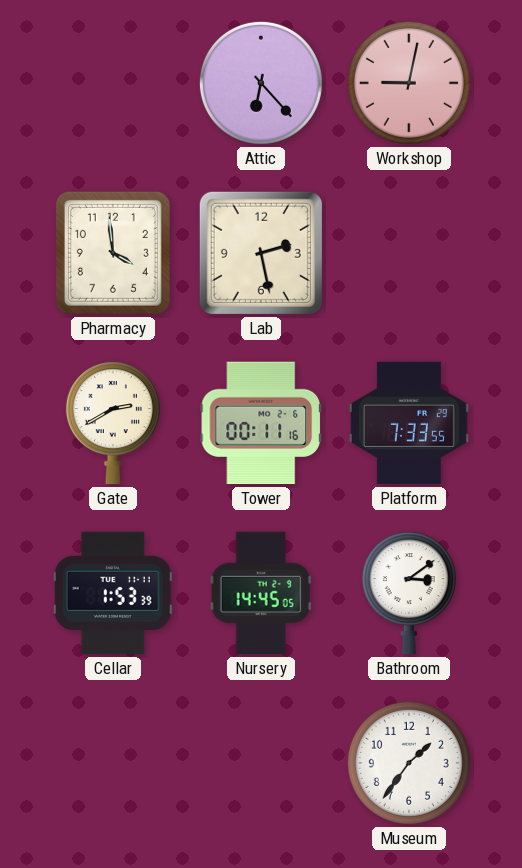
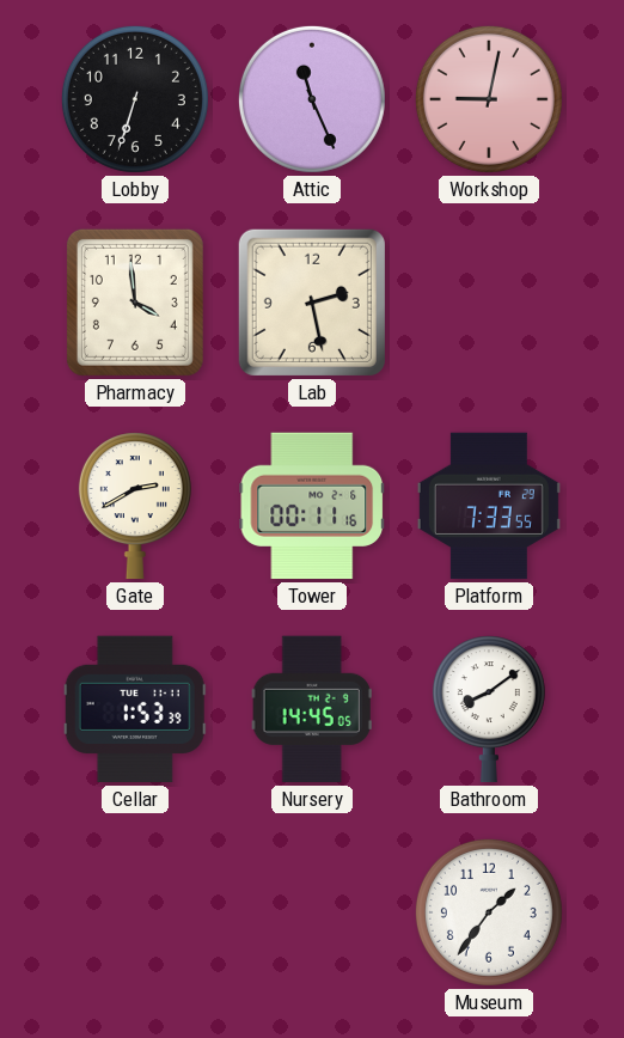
Lobby: none -> 6:33 (135, 99)
Attic: 6:23 -> 11:26 (312, 99)
Bathroom: 3:09 -> 8:09 (489, 709)
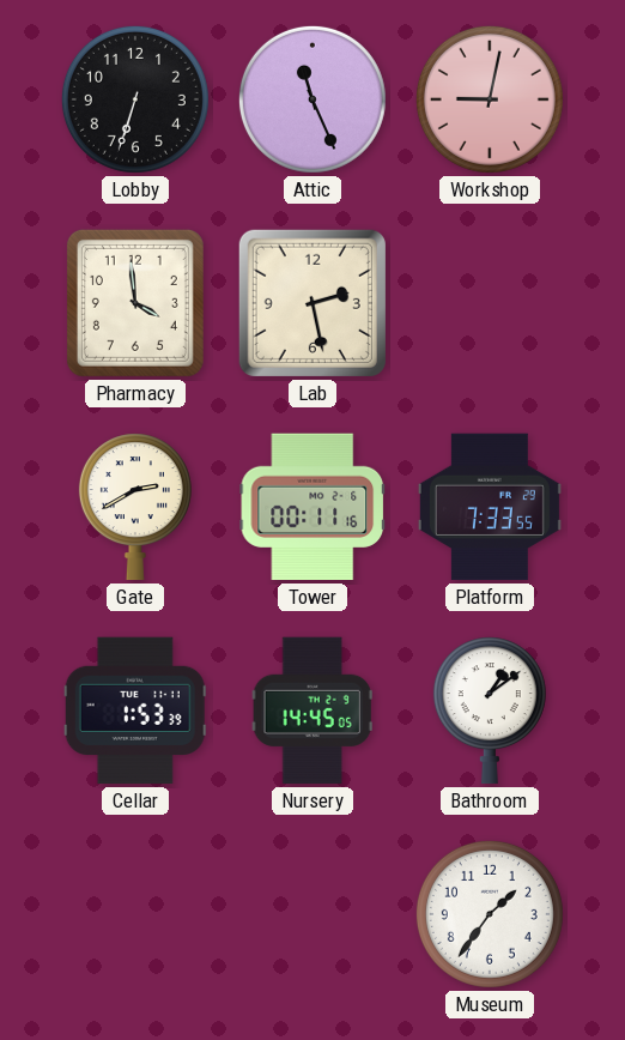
Bathroom: 8:09 -> 1:09 (490, 711)
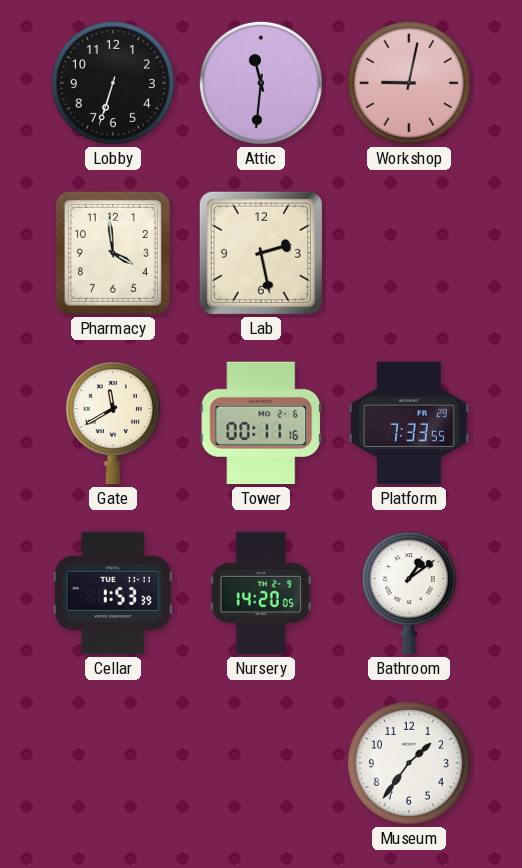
Attic: 11:26 -> 11:31 (261, 83)
Gate: 2:40 -> 11:40 (113, 423)
Nursery: 14:45 -> 14:20 (261, 593)
